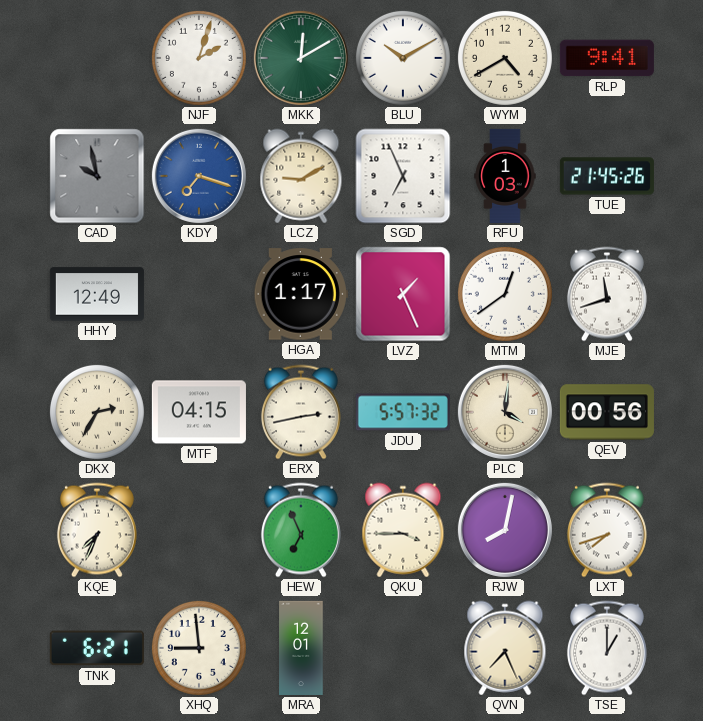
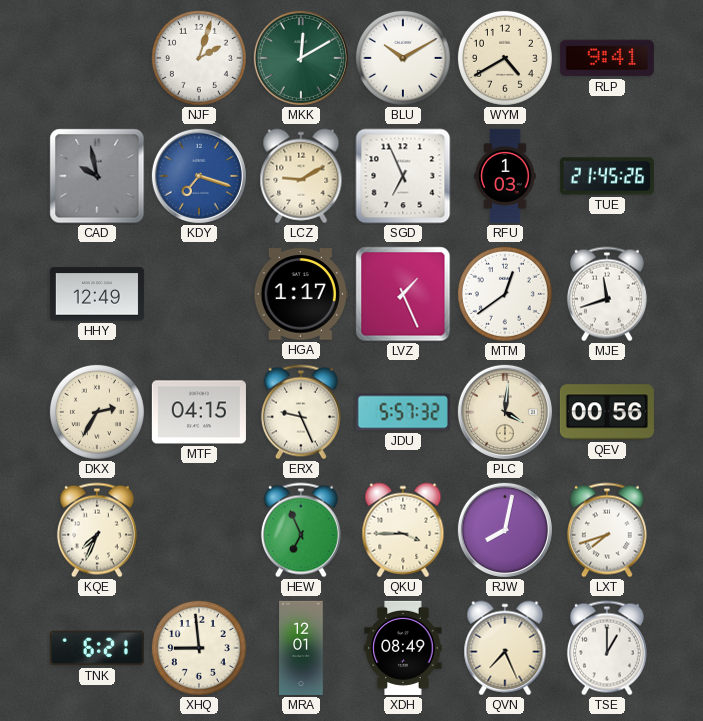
ERX: 2:43 -> 9:26 (301, 412)
XDH: none -> 08:49 (403, 648)
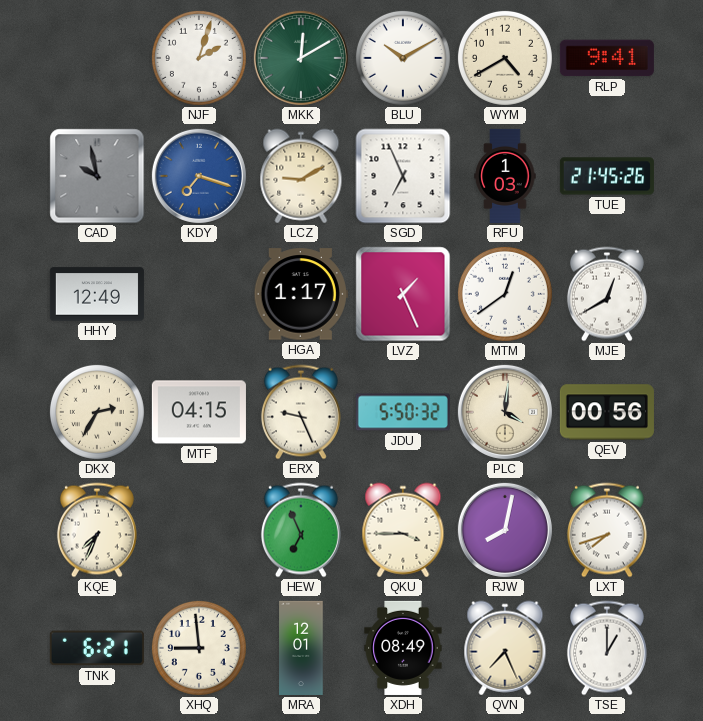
MJE: 11:42 -> 12:40 (607, 294)
JDU: 5:57 -> 5:50 (403, 412)
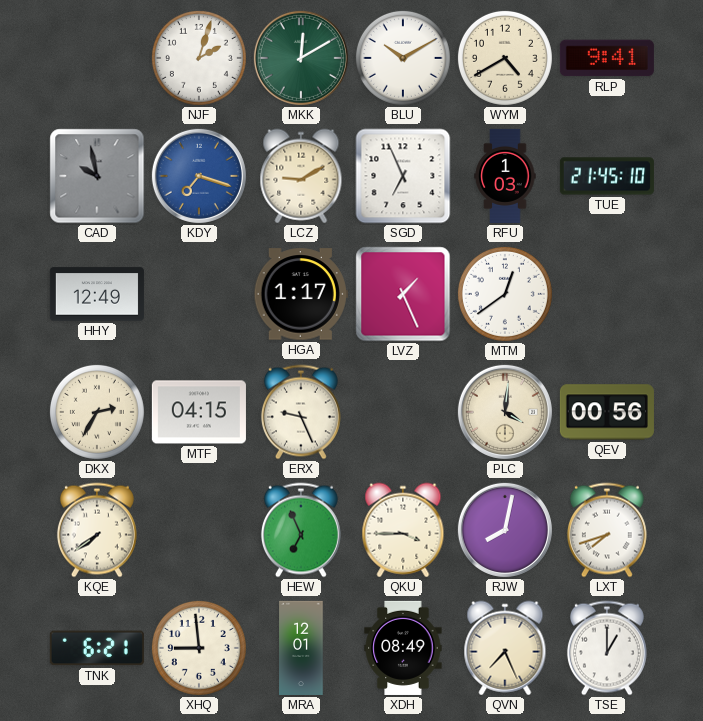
TUE: 21:45:26 -> 21:45:10 (607, 176)
MJE: 12:40 -> none (607, 294)
JDU: 5:50 -> none (403, 412)
KQE: 7:34 -> 7:39 (97, 530)
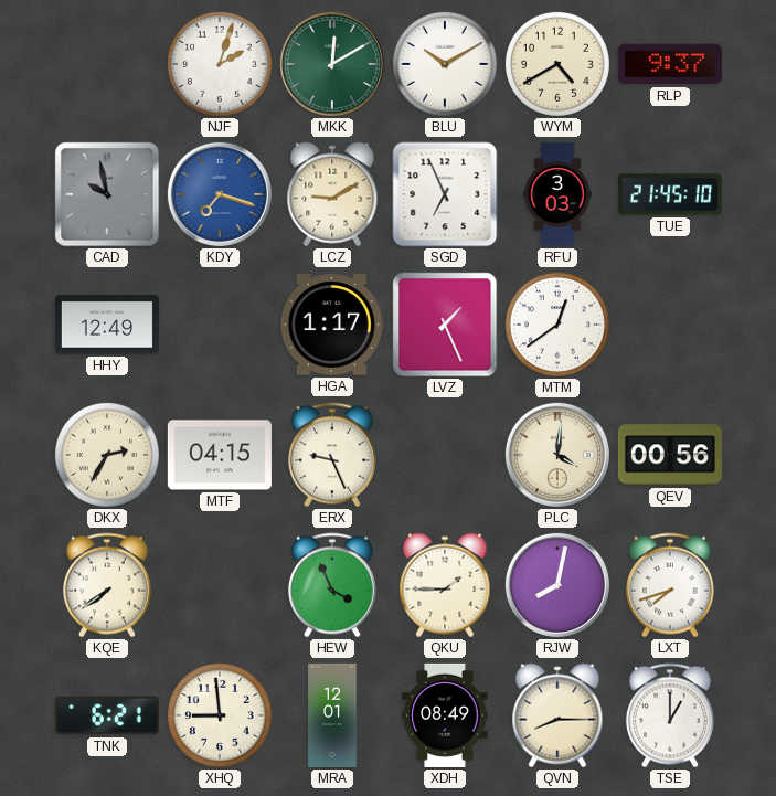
RLP: 9:41 -> 9:37 (670, 64)
RFU: 1:03 -> 3:03 (557, 194)
HEW: 6:56 -> 3:56 (332, 585)
QKU: 3:45 -> 1:45 (445, 585)
QVN: 7:26 -> 8:15 (557, 715)
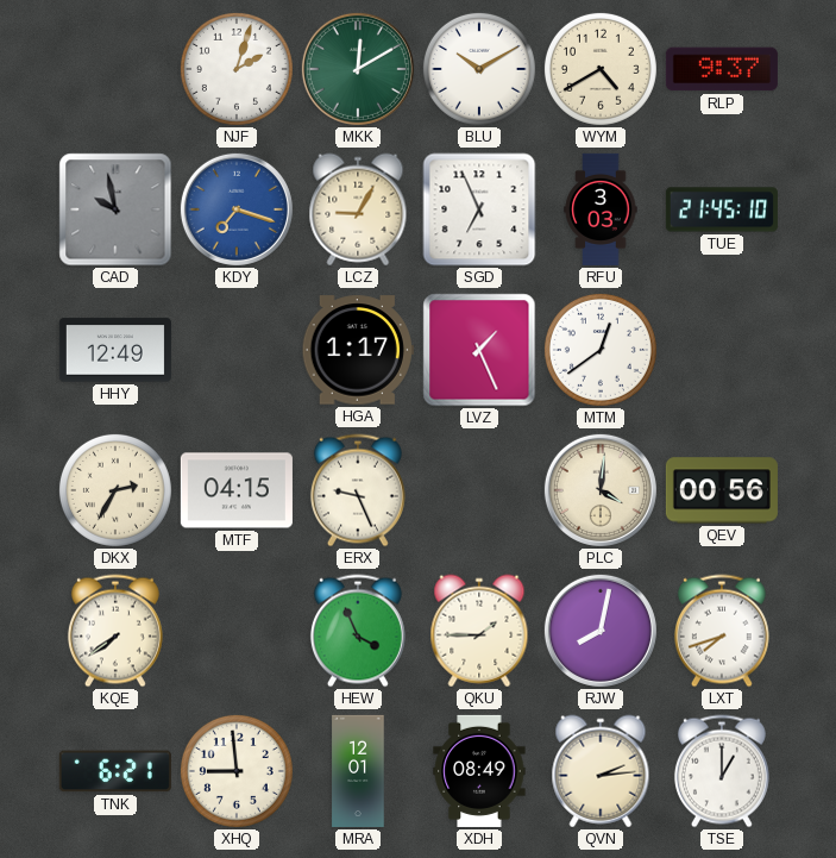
LCZ: 9:10 -> 9:05 (358, 209)
QVN: 8:15 -> 2:14 (601, 771)
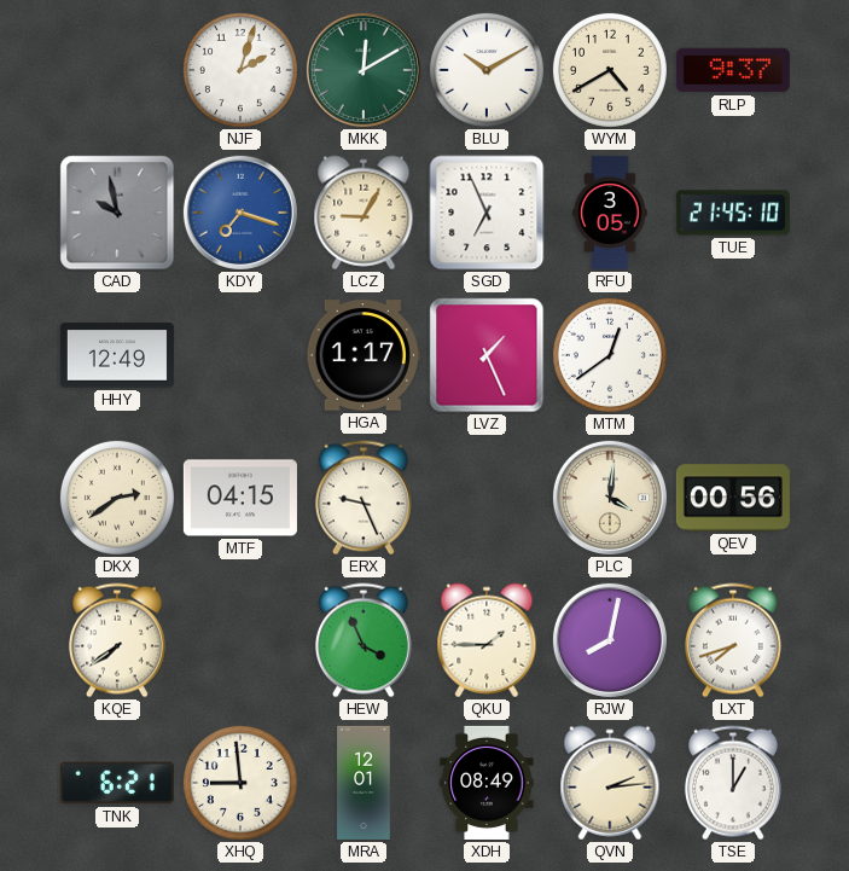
RFU: 3:03 -> 3:05 (610, 213)
DKX: 2:35 -> 2:39 (117, 498)
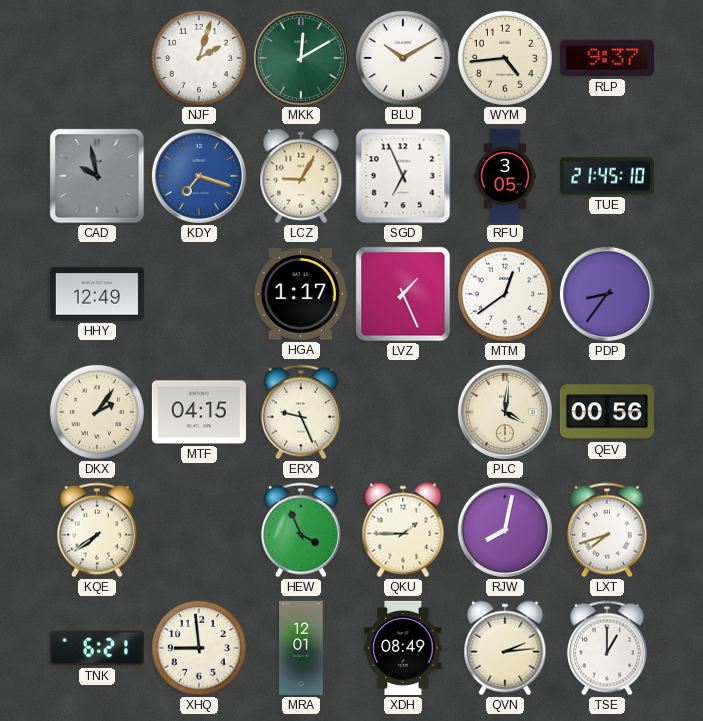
WYM: 4:40 -> 4:44 (505, 58)
PDP: none -> 8:36 (607, 294)
DKX: 2:39 -> 2:06 (97, 412)
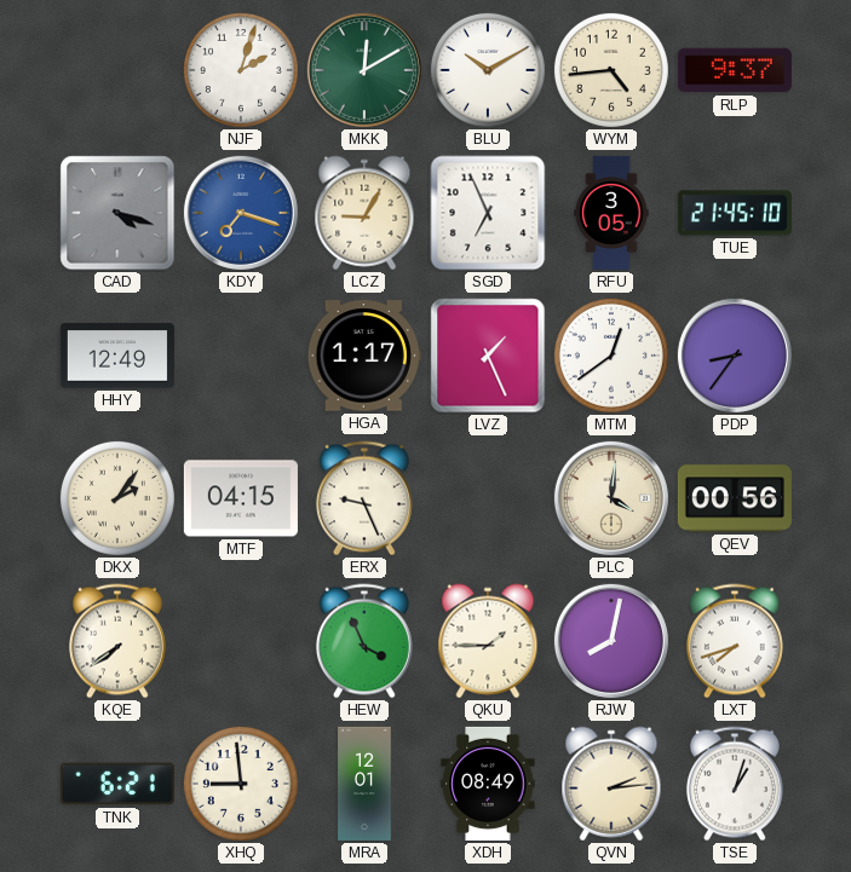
CAD: 9:58 -> 4:18 (117, 213)
TSE: 1:00 -> 1:03 (735, 784)
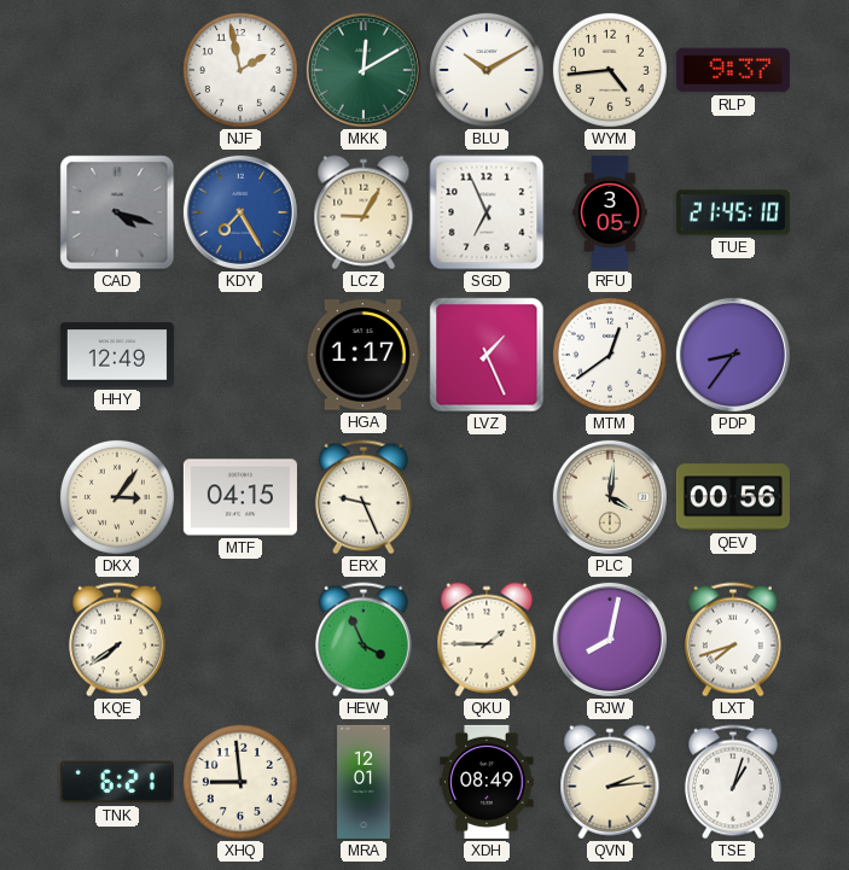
NJF: 2:03 -> 1:58 (240, 70)
KDY: 7:18 -> 7:25 (240, 212)
DKX: 2:06 -> 3:06 (117, 497)
